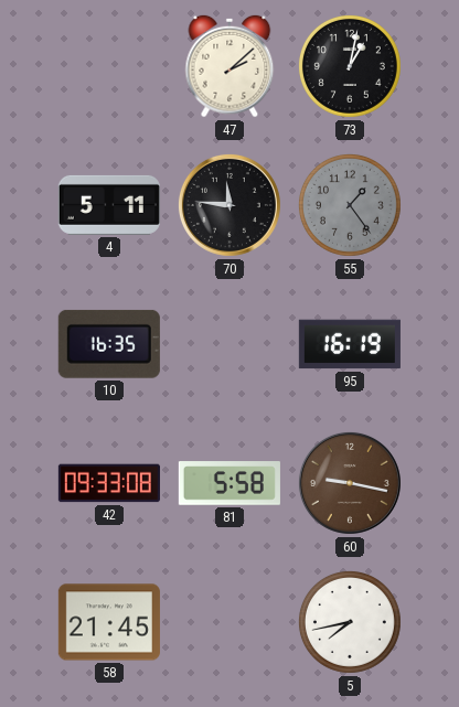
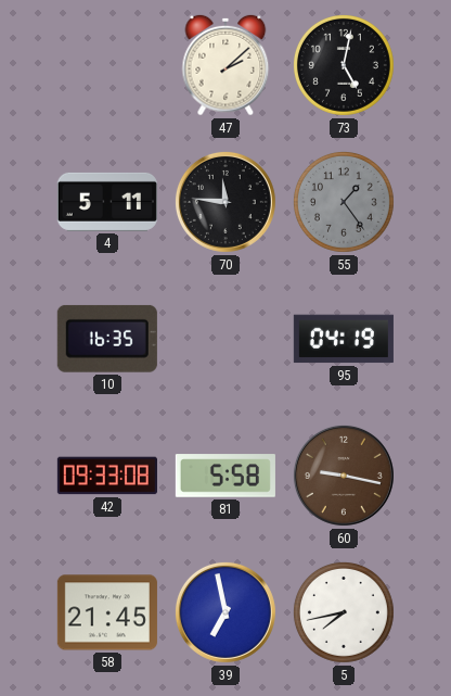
73: 1:02 -> 5:02 (344, 65)
95: 16:19 -> 04:19 (344, 339)
39: none -> 6:58 (225, 612)
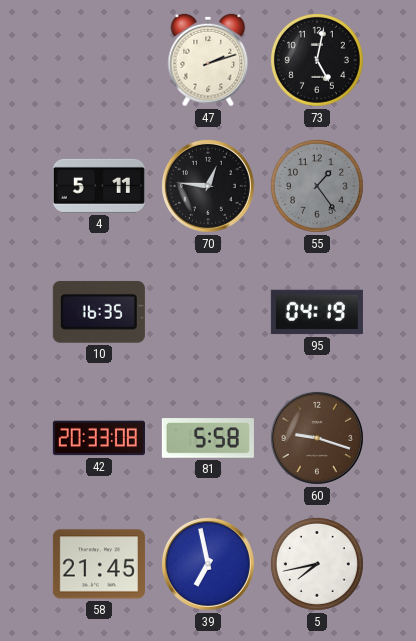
47: 2:08 -> 2:12 (208, 60)
70: 11:46 -> 12:46 (208, 186)
42: 09:33 -> 20:33 (99, 438)
60: 9:17 -> 9:18 (317, 438)
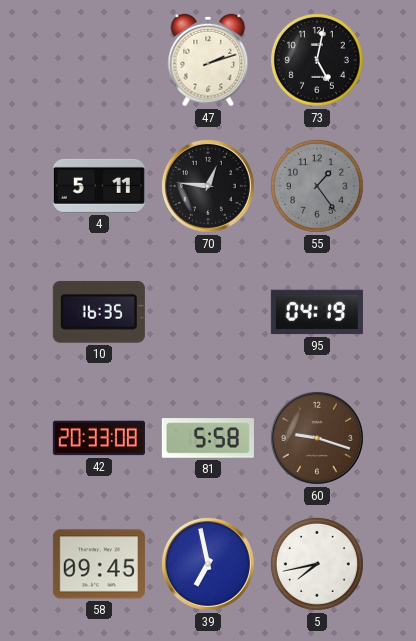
58: 21:45 -> 09:45 (99, 564)
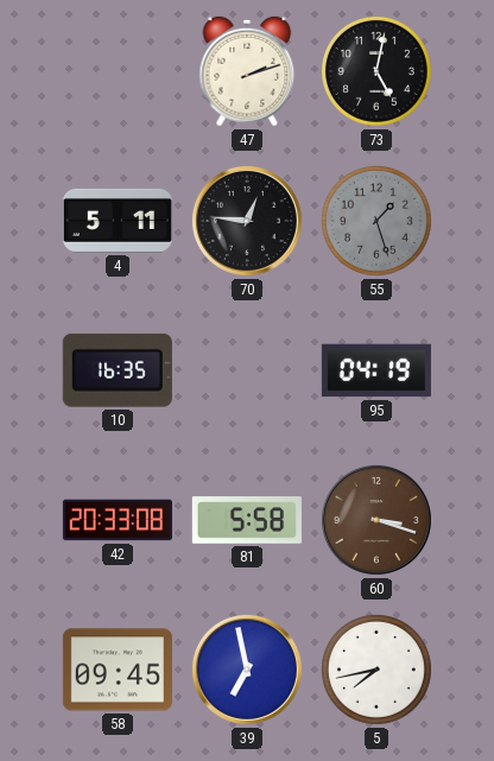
55: 1:24 -> 1:27 (376, 221)
60: 9:18 -> 3:18 (376, 520)
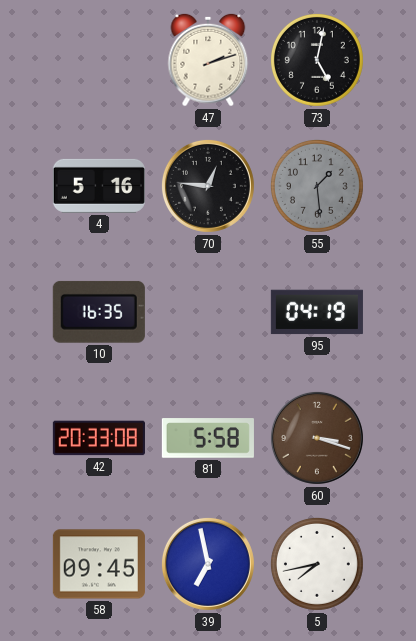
4: 5:11 -> 5:16 (99, 186)
55: 1:27 -> 1:29 (317, 186)
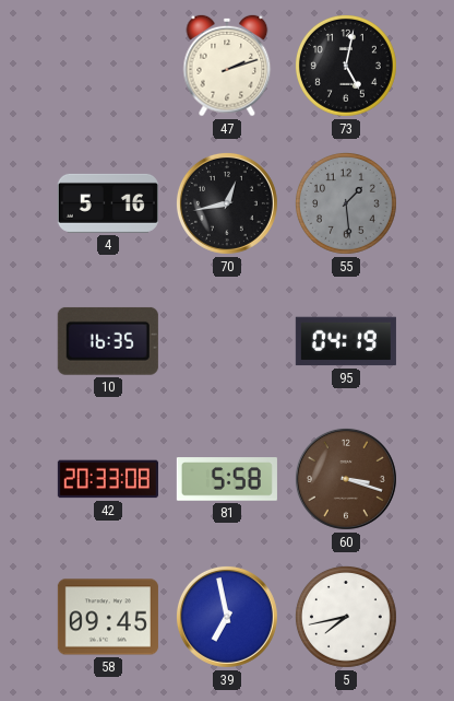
70: 12:46 -> 12:43 (227, 203)
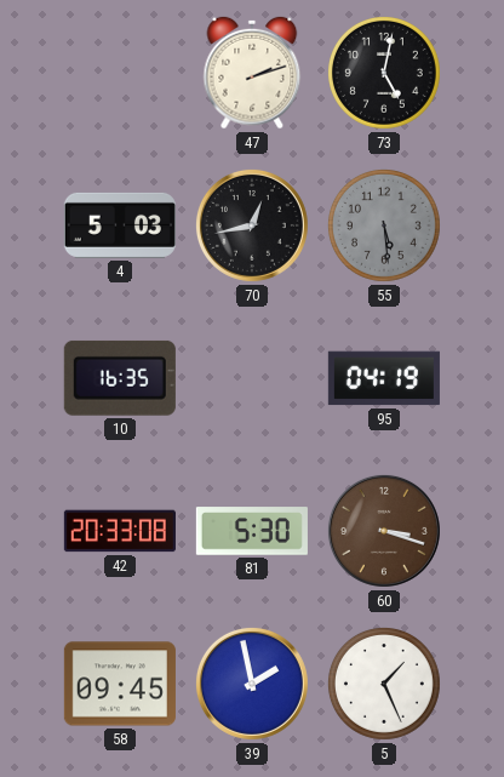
4: 5:16 -> 5:03 (120, 225)
55: 1:29 -> 5:29 (384, 225)
81: 5:58 -> 5:30 (252, 531)
39: 6:58 -> 1:58 (252, 684)
5: 7:43 -> 1:26 (384, 684)
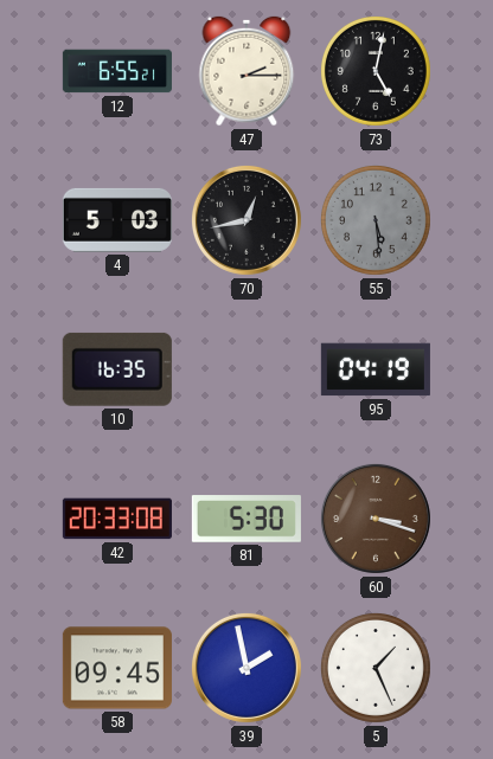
12: none -> 6:55 (117, 71)
47: 2:12 -> 2:15 (246, 71)
